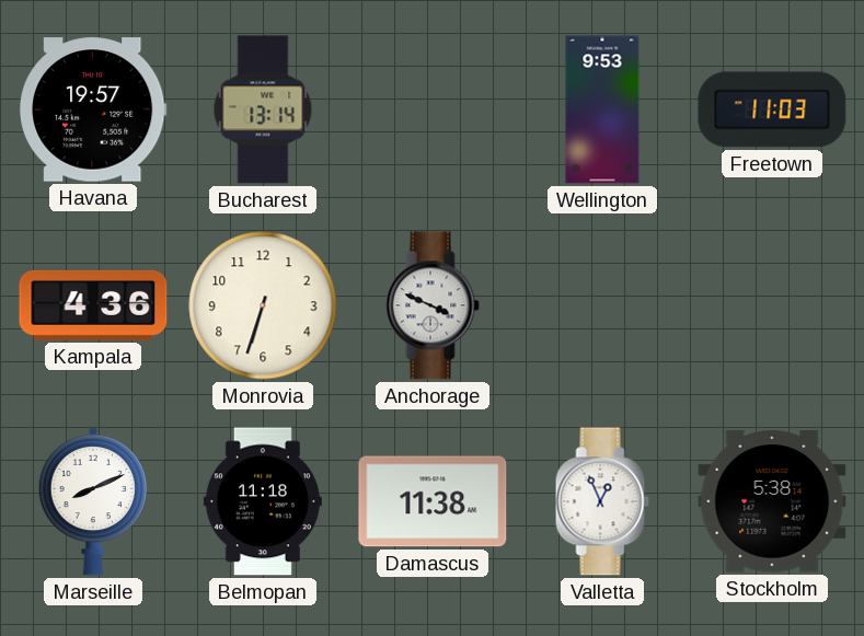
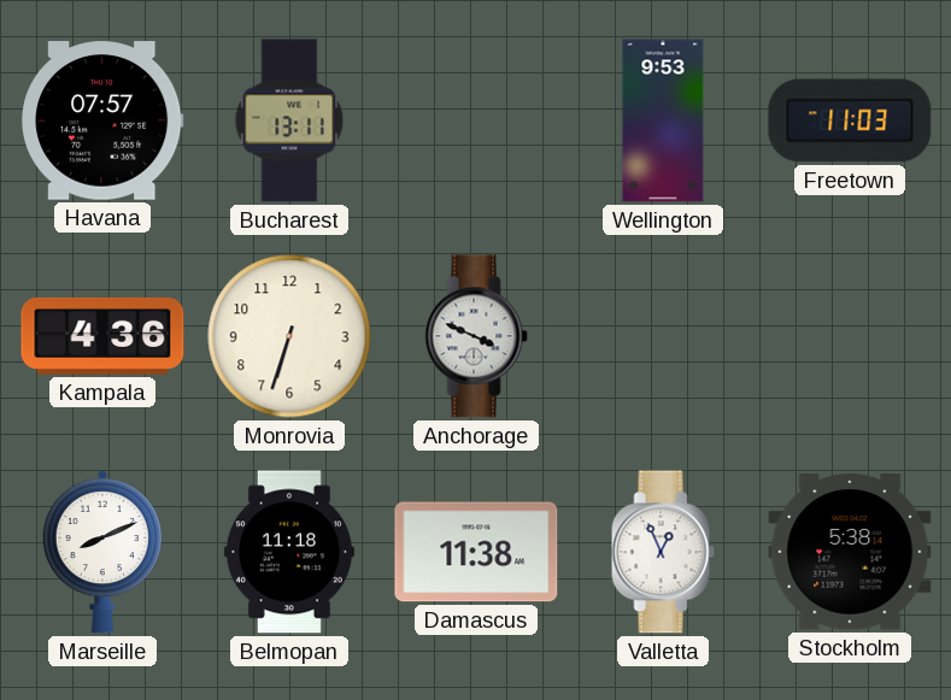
Havana: 19:57 -> 07:57 (104, 120)
Bucharest: 13:14 -> 13:11 (289, 120)
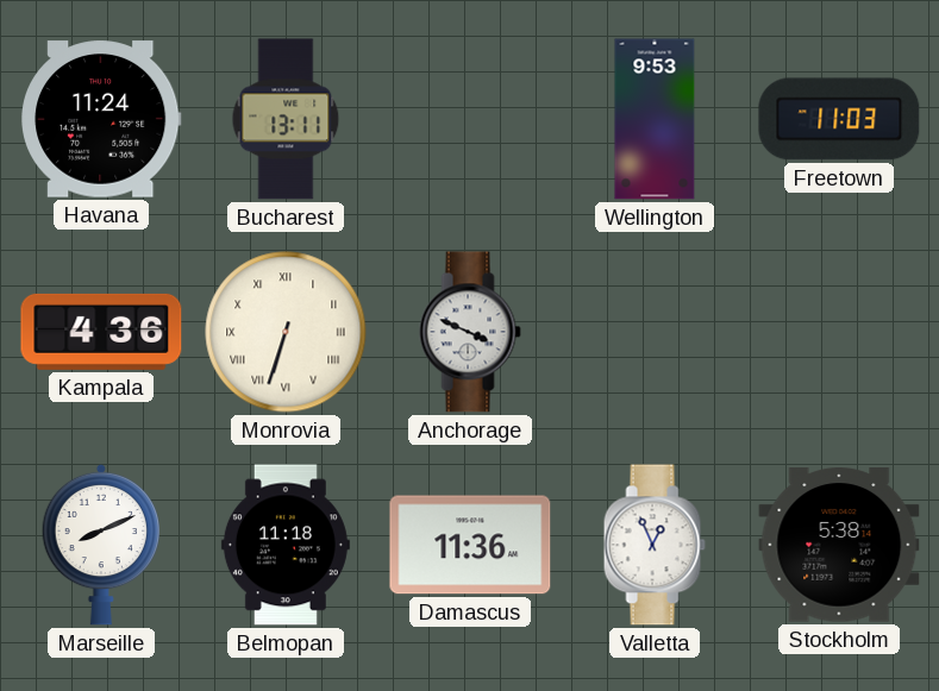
Havana: 07:57 -> 11:24 (102, 119)
Monrovia numerals: Arabic -> Roman (286, 332)
Damascus: 11:38 -> 11:36 (470, 545)
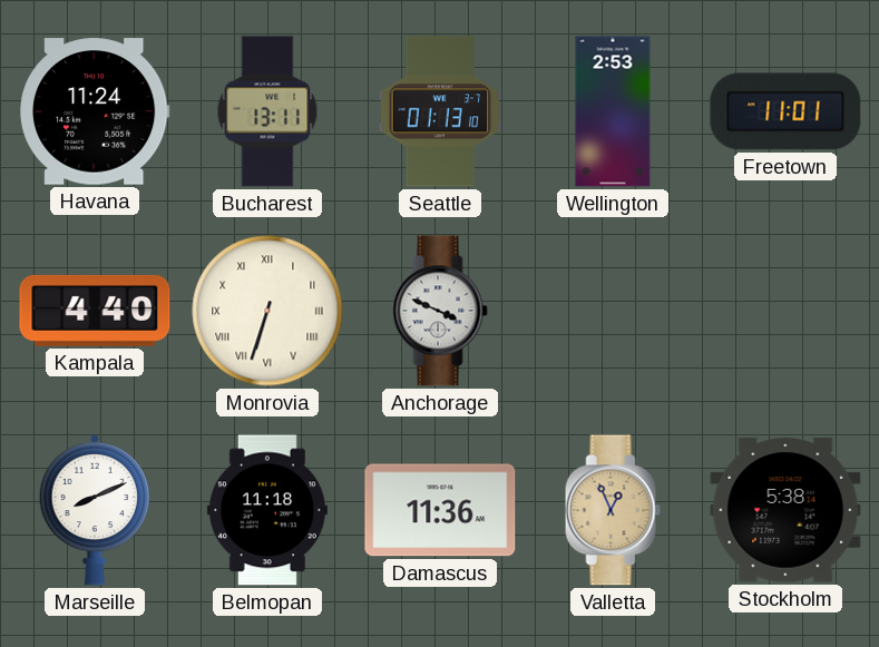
Seattle: none -> 01:13 (440, 111)
Wellington: 9:53 -> 2:53 (613, 111)
Freetown: 11:03 -> 11:01 (785, 111)
Kampala: 4:36 -> 4:40 (95, 311)
Valletta dial: white -> champagne (613, 510)
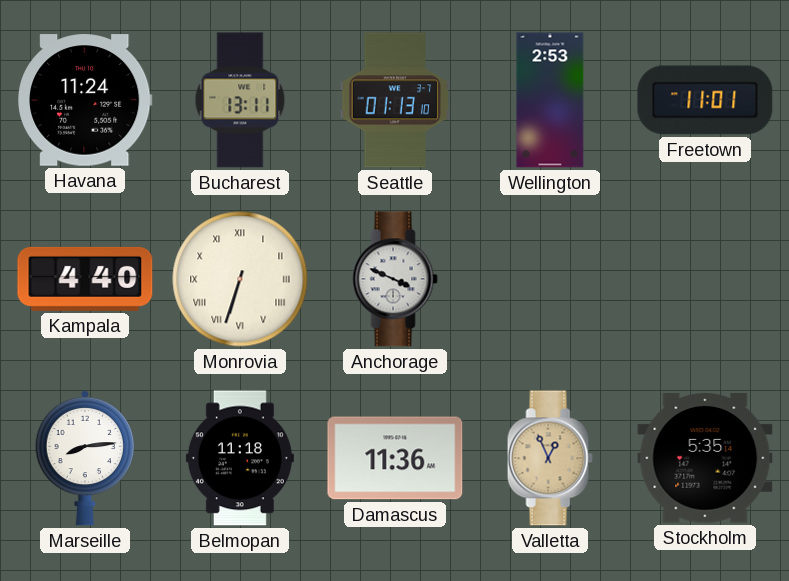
Marseille: 8:11 -> 8:14 (85, 458)
Stockholm: 5:38 -> 5:35 (705, 458)
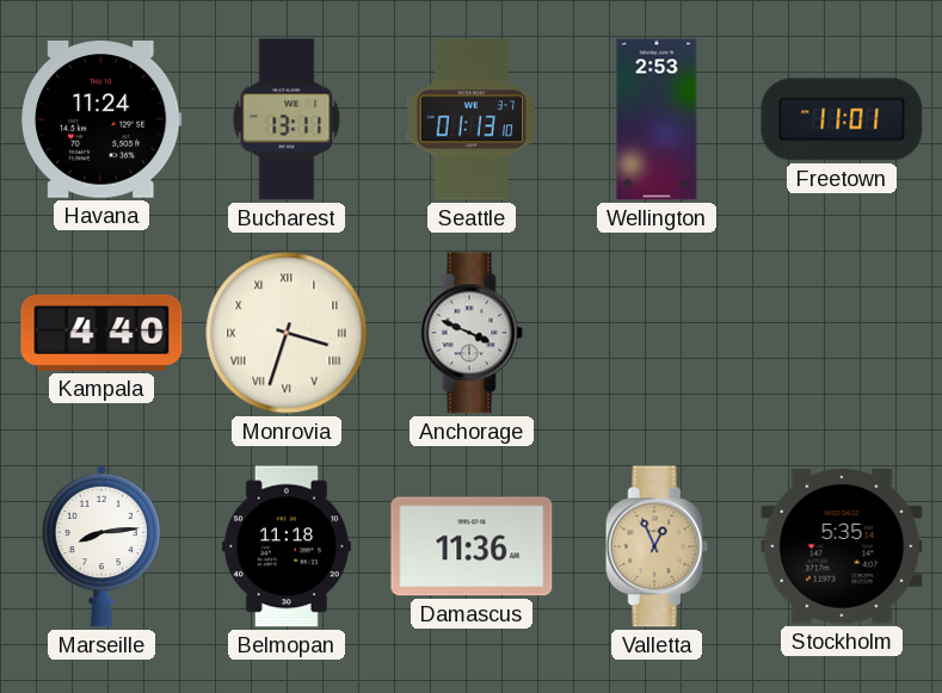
Monrovia: 6:33 -> 3:33 (287, 333)
